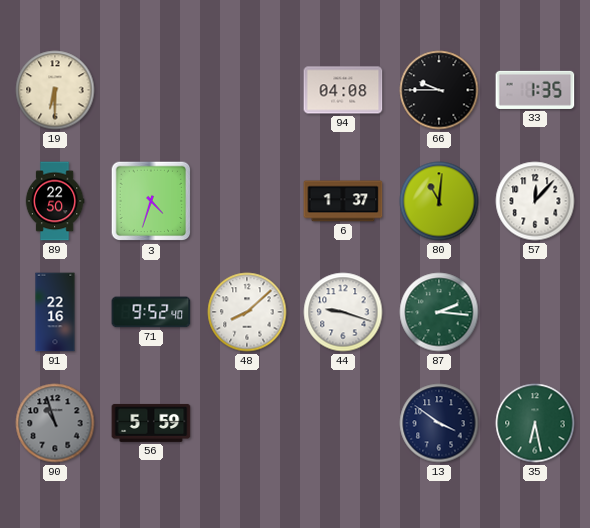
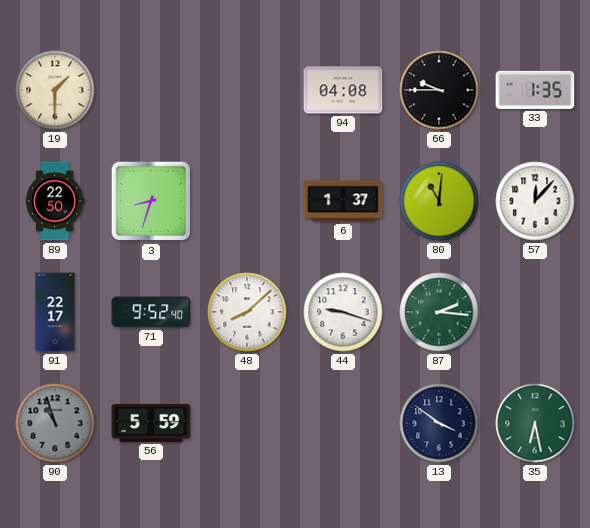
19: 6:30 -> 1:30 (55, 90)
3: 4:33 -> 8:33 (151, 201)
91: 22:16 -> 22:17 (55, 312)
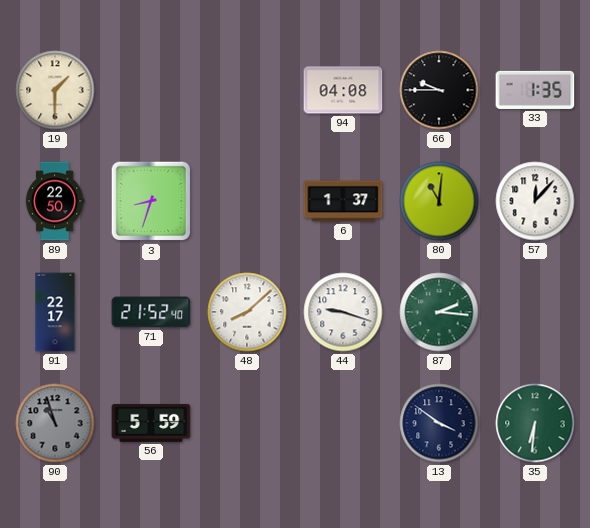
71: 9:52 -> 21:52 (151, 312)
35: 6:28 -> 6:31 (535, 423)
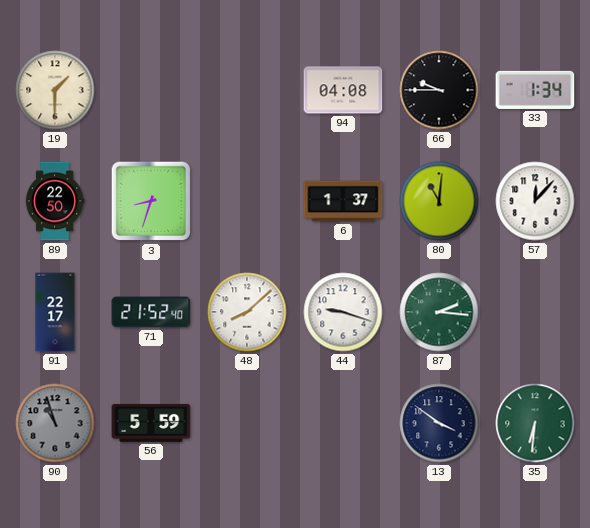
33: 1:35 -> 1:34 (535, 90)
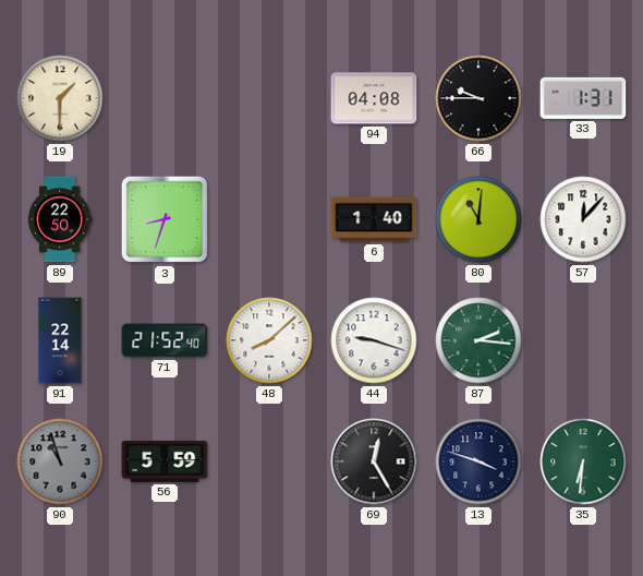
33: 1:34 -> 1:31 (583, 98)
6: 1:37 -> 1:40 (374, 219)
91: 22:17 -> 22:14 (60, 340)
69: none -> 12:25 (374, 461)
13: 3:51 -> 3:48 (478, 461)
